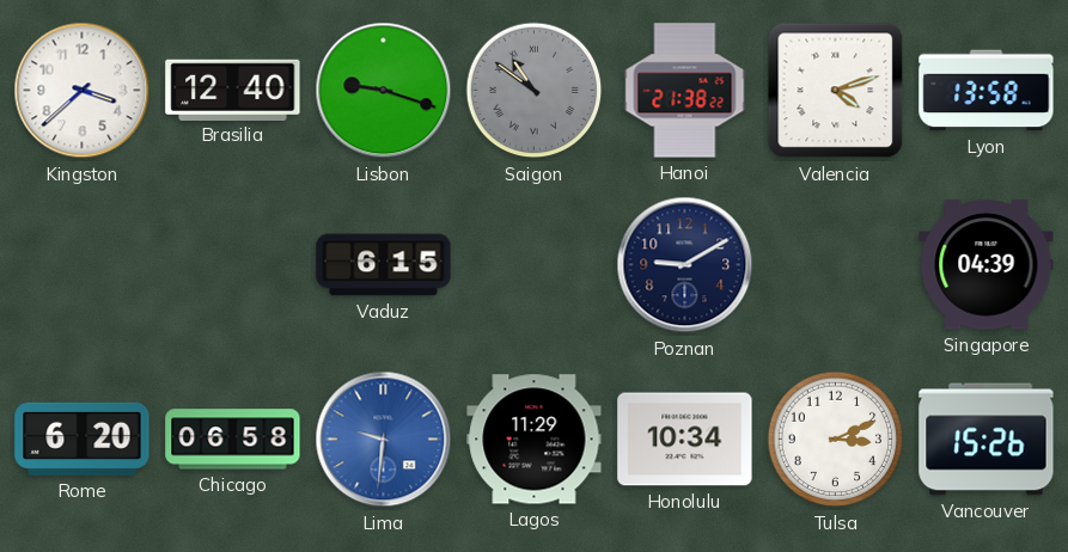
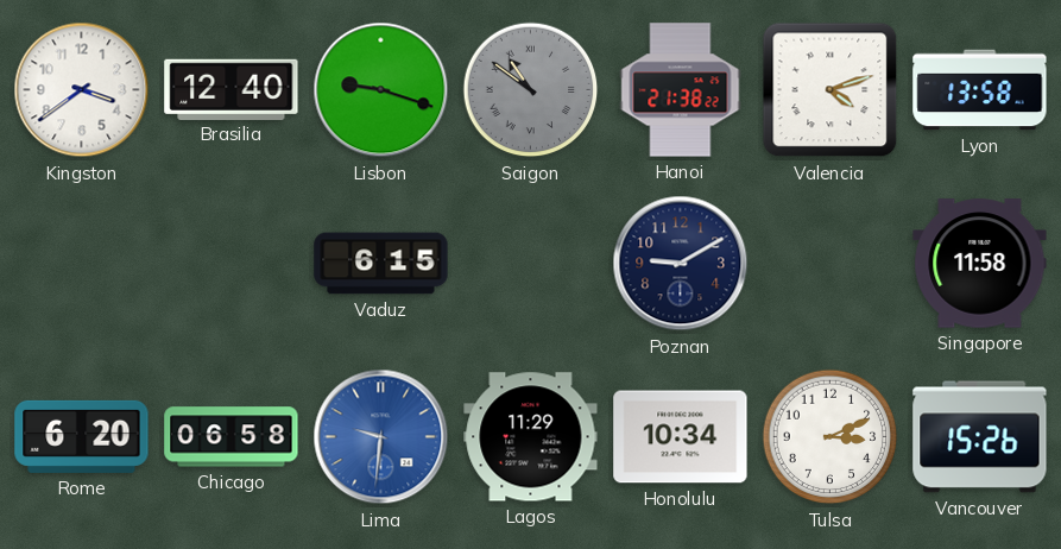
Kingston: 3:38 -> 3:39 (82, 90)
Singapore: 04:39 -> 11:58 (980, 264)
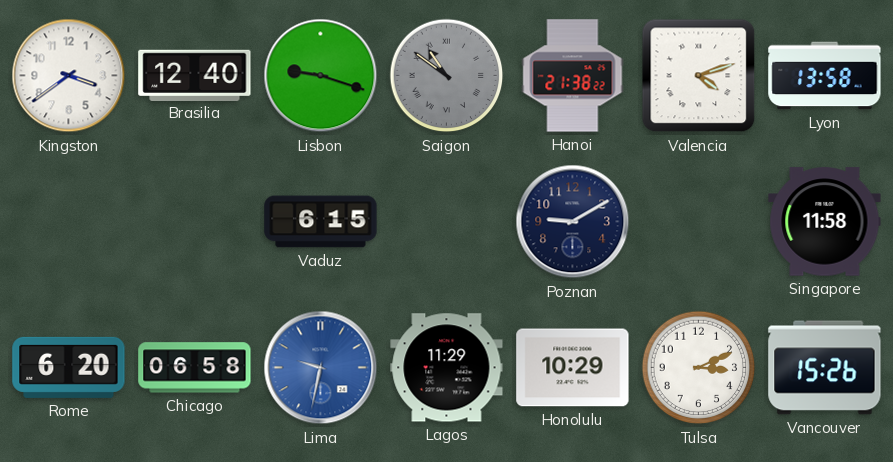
Lima: 9:31 -> 9:32 (321, 368)
Honolulu: 10:34 -> 10:29 (573, 368)
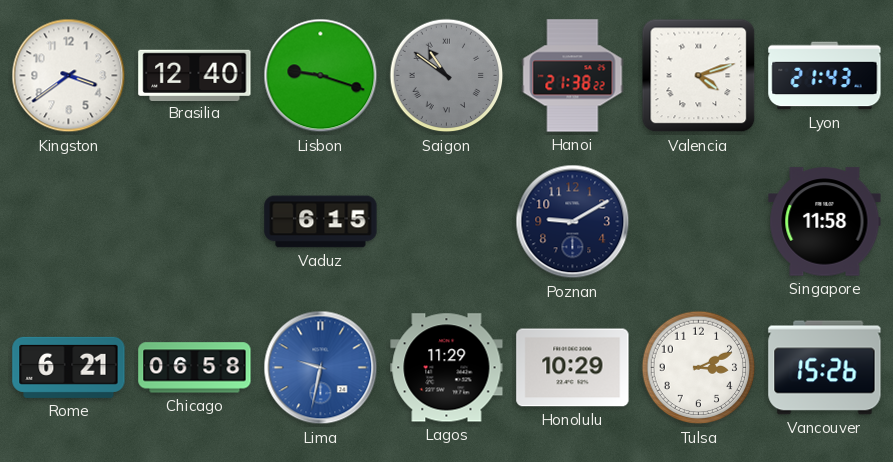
Lyon: 13:58 -> 21:43 (825, 76)
Rome: 6:20 -> 6:21 (69, 367)
